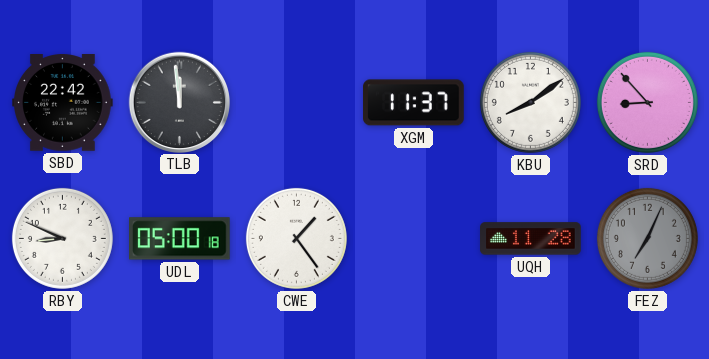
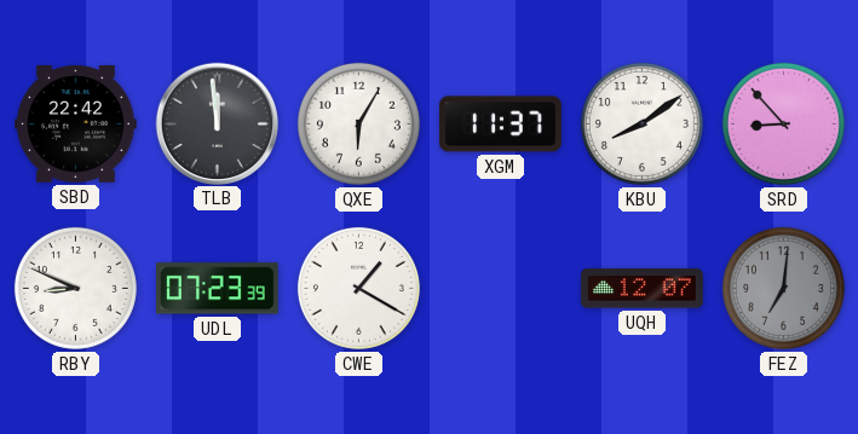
QXE: none -> 6:05 (358, 123)
UDL: 05:00 -> 07:23 (218, 289)
CWE: 1:24 -> 1:20 (358, 288)
UQH: 11:28 -> 12:07 (643, 289)
FEZ: 7:04 -> 7:01 (783, 288)
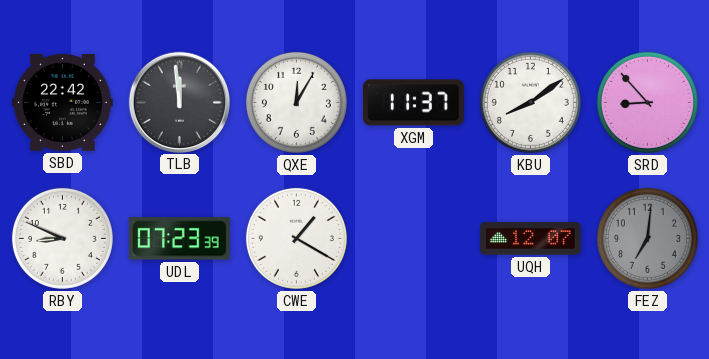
QXE: 6:05 -> 12:05 (296, 102)
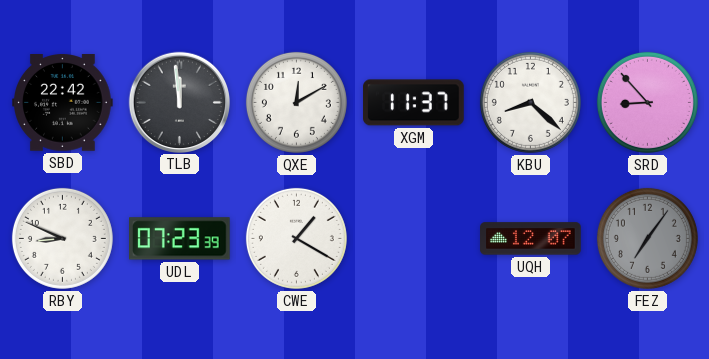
QXE: 12:05 -> 12:10 (296, 102)
KBU: 8:09 -> 8:22 (530, 102)
FEZ: 7:01 -> 7:06 (647, 238)
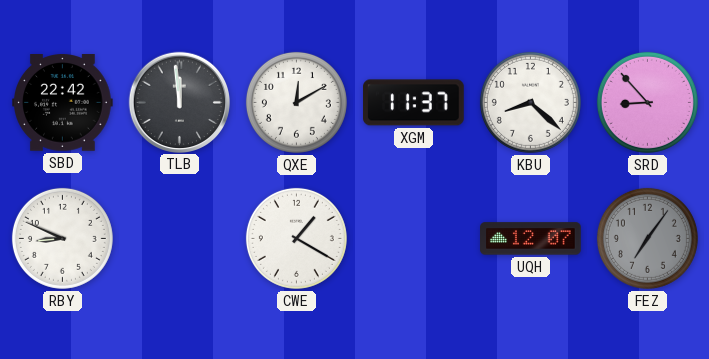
UDL: 07:23 -> none (180, 239)
